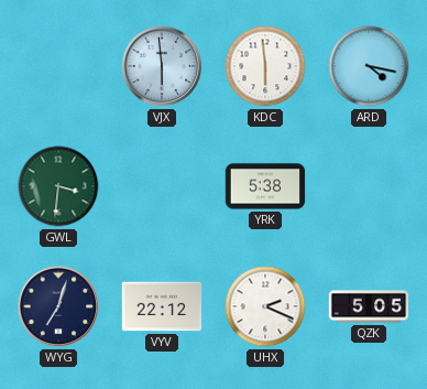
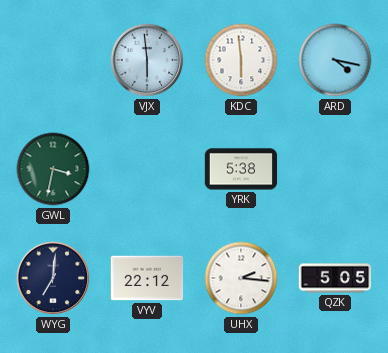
GWL: 3:31 -> 3:32 (53, 169)
WYG: 7:03 -> 7:01 (53, 278)
UHX: 2:19 -> 2:16 (241, 278)
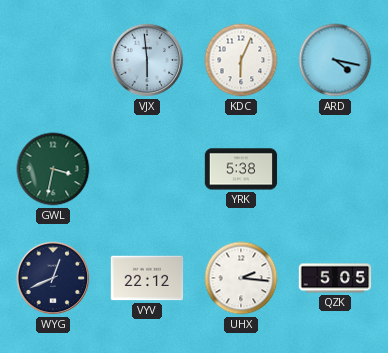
KDC: 5:59 -> 6:04 (241, 60)
WYG: 7:01 -> 12:41 (53, 278)
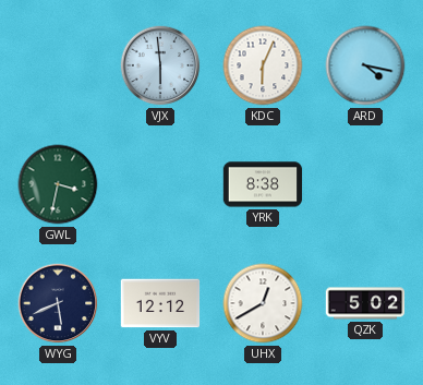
YRK: 5:38 -> 8:38 (263, 184)
WYG: 12:41 -> 5:41 (58, 303)
VYV: 22:12 -> 12:12 (160, 303)
UHX: 2:16 -> 12:40 (263, 303)
QZK: 5:05 -> 5:02 (365, 303)
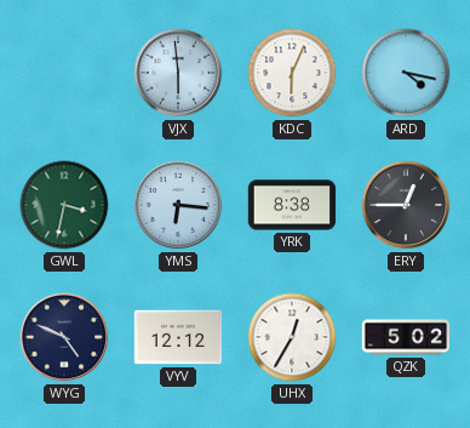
YMS: none -> 6:16 (178, 205)
ERY: none -> 12:45 (406, 205)
WYG: 5:41 -> 4:49 (64, 337)
UHX: 12:40 -> 12:35 (292, 337)
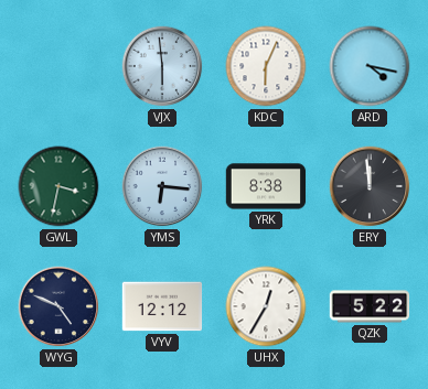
ERY: 12:45 -> 11:59 (370, 186)
QZK: 5:02 -> 5:22 (370, 306)
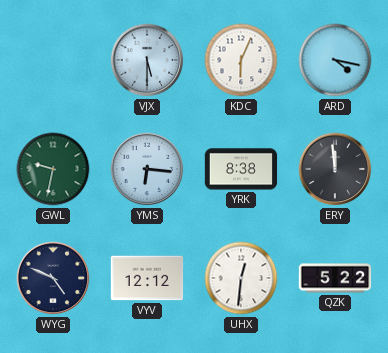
VJX: 5:59 -> 5:30 (147, 60)
GWL: 3:32 -> 9:32 (53, 169)
UHX: 12:35 -> 12:31 (241, 278)
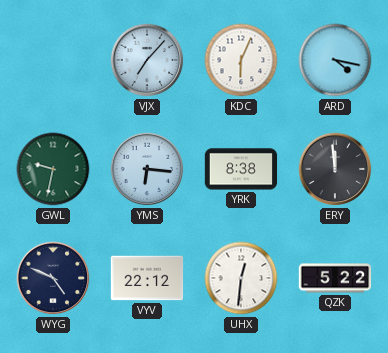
VJX: 5:30 -> 7:07 (147, 60)
VYV: 12:12 -> 22:12 (147, 278)
